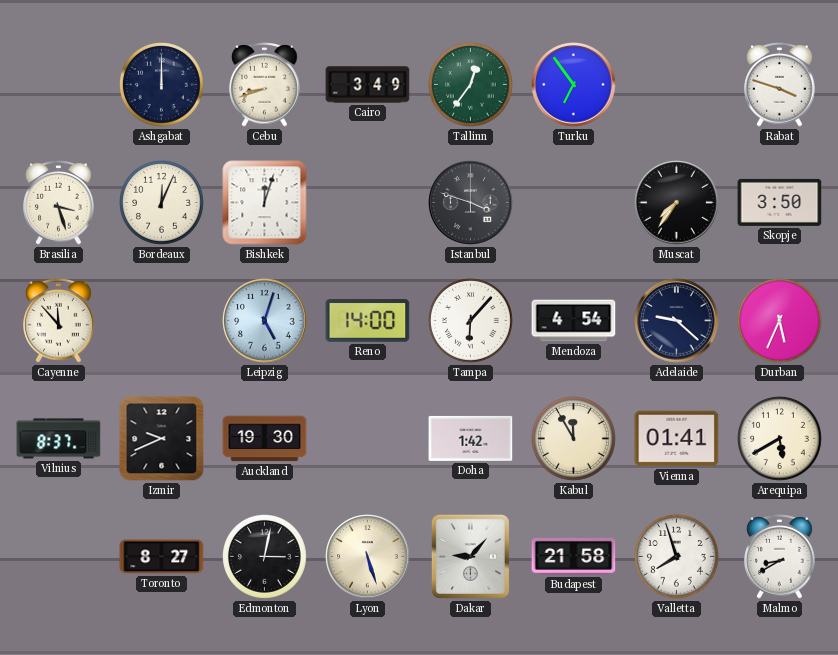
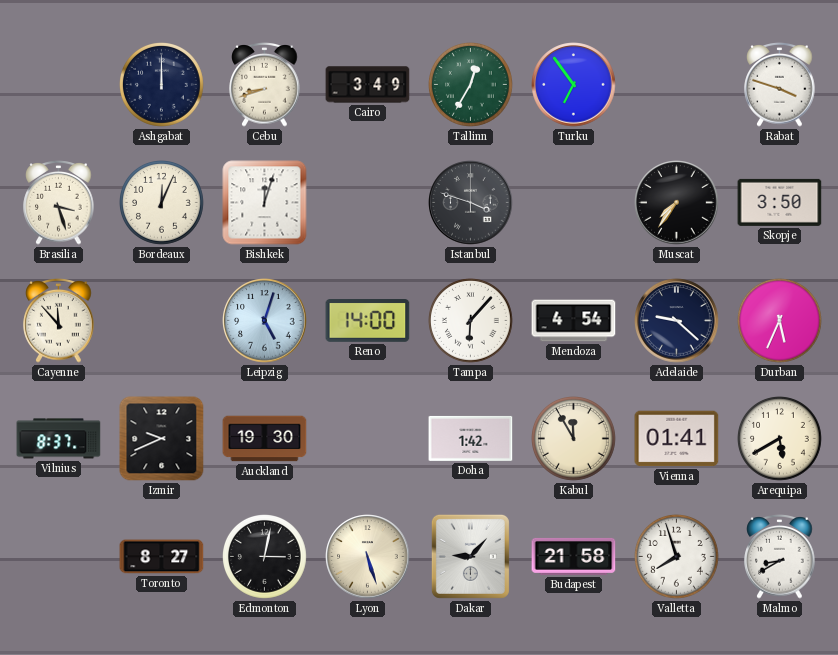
Tallinn: 12:36 -> 12:35 (471, 85)
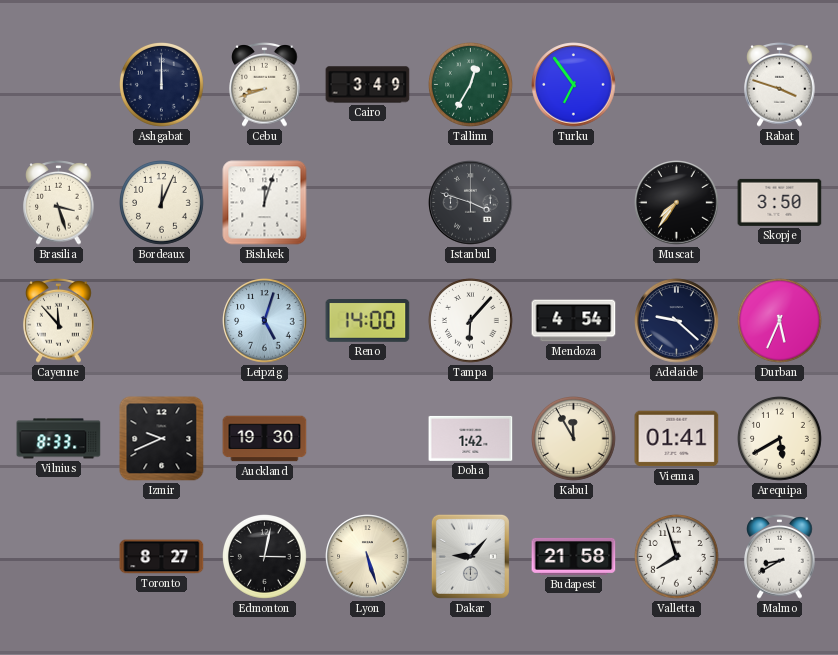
Vilnius: 8:37 -> 8:33 (59, 439)
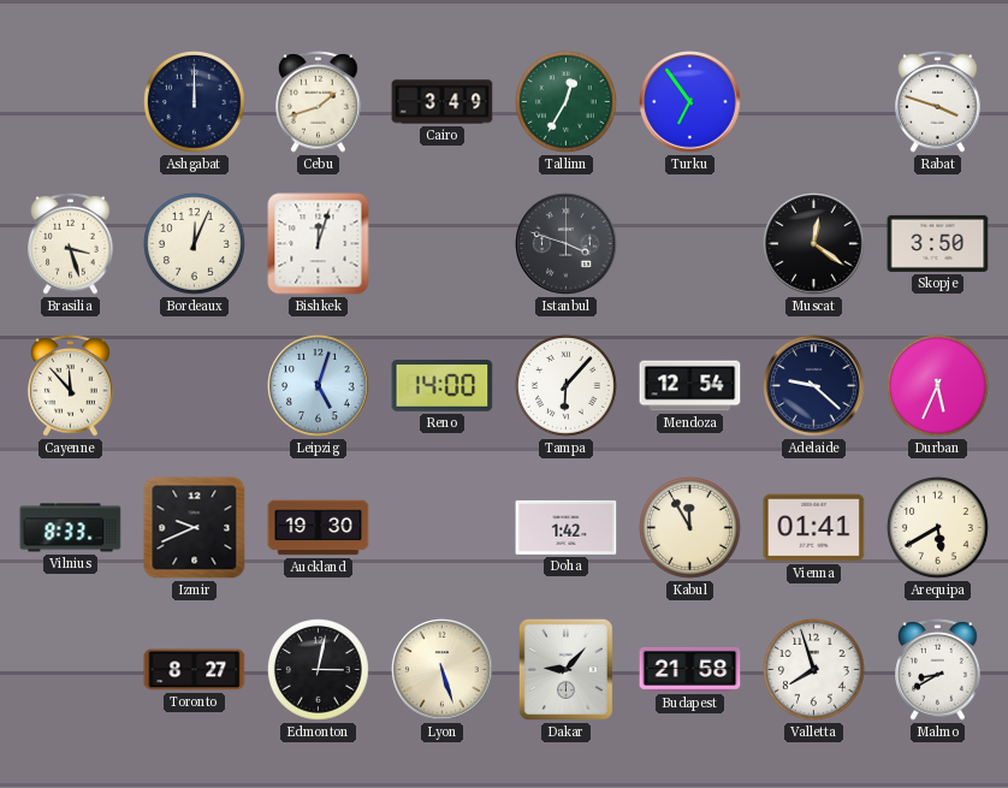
Cebu: 8:42 -> 1:42 (319, 102)
Muscat: 7:36 -> 12:21 (814, 244)
Mendoza: 4:54 -> 12:54 (690, 386)
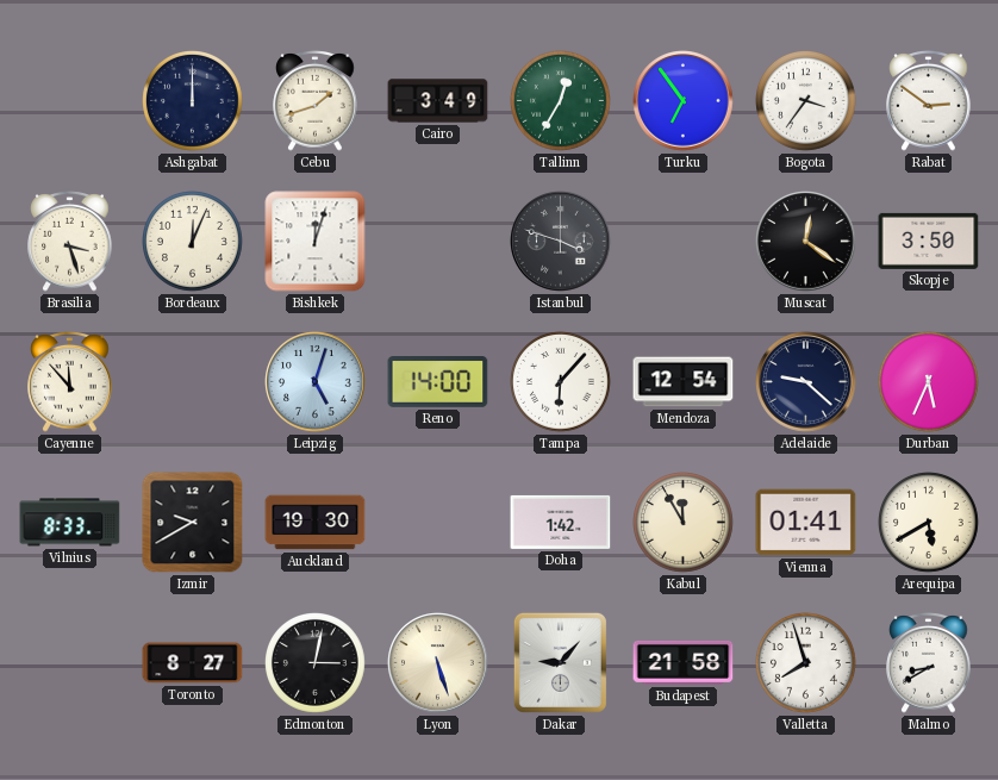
Bogota: none -> 3:36 (806, 101)
Rabat: 3:48 -> 2:51 (929, 101)
Izmir: 9:41 -> 9:40 (193, 523)
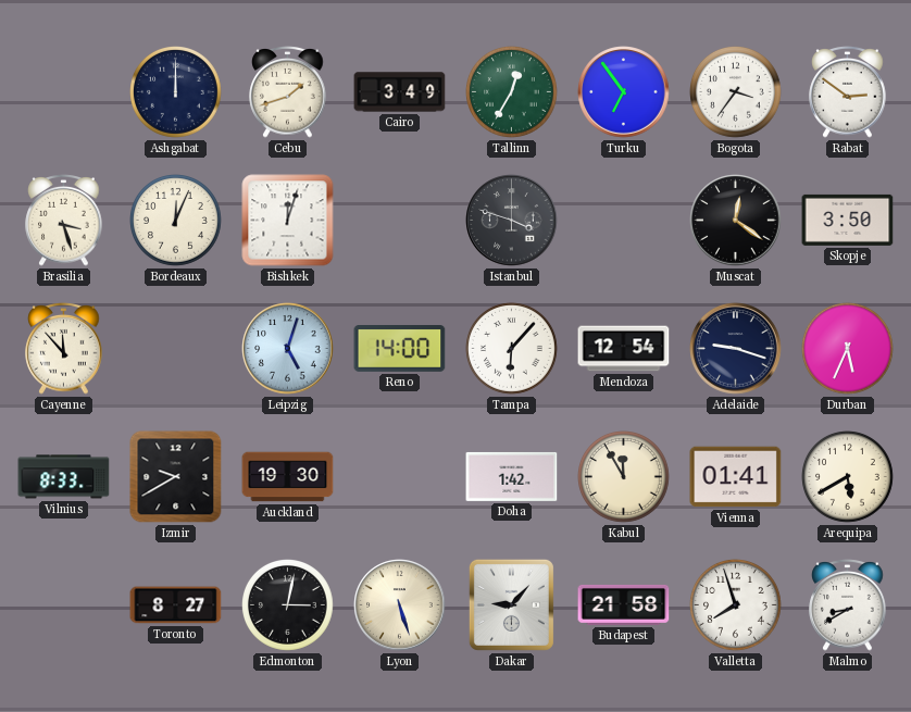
Adelaide: 9:22 -> 9:18 (736, 349)
